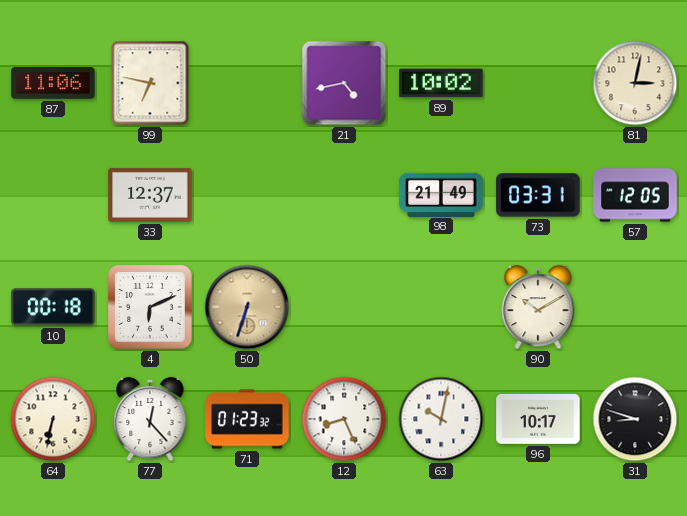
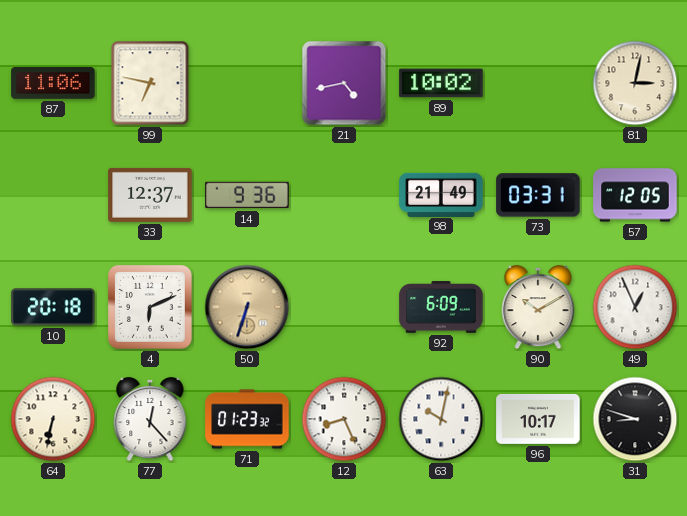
14: none -> 9:36 (247, 195)
10: 00:18 -> 20:18 (53, 307)
92: none -> 6:09 (441, 308)
49: none -> 12:56 (635, 307)
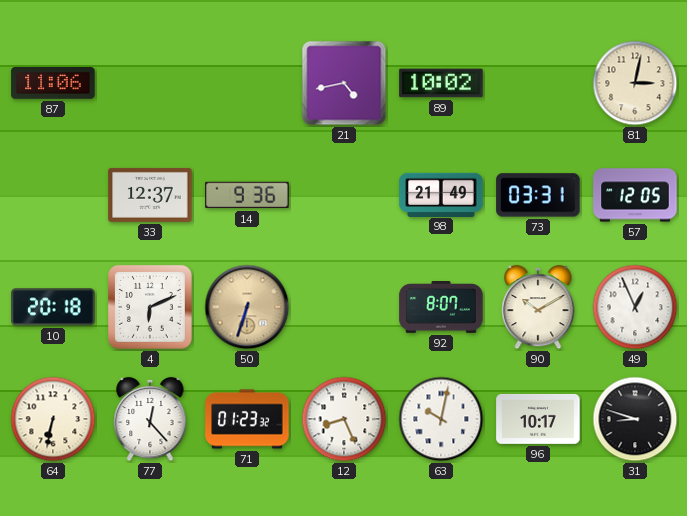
99: 6:47 -> none (150, 83)
92: 6:09 -> 8:07 (441, 308)
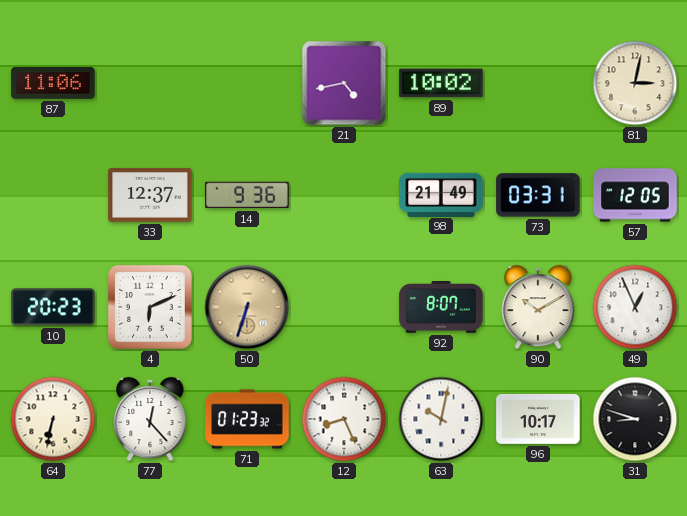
10: 20:18 -> 20:23 (53, 307)
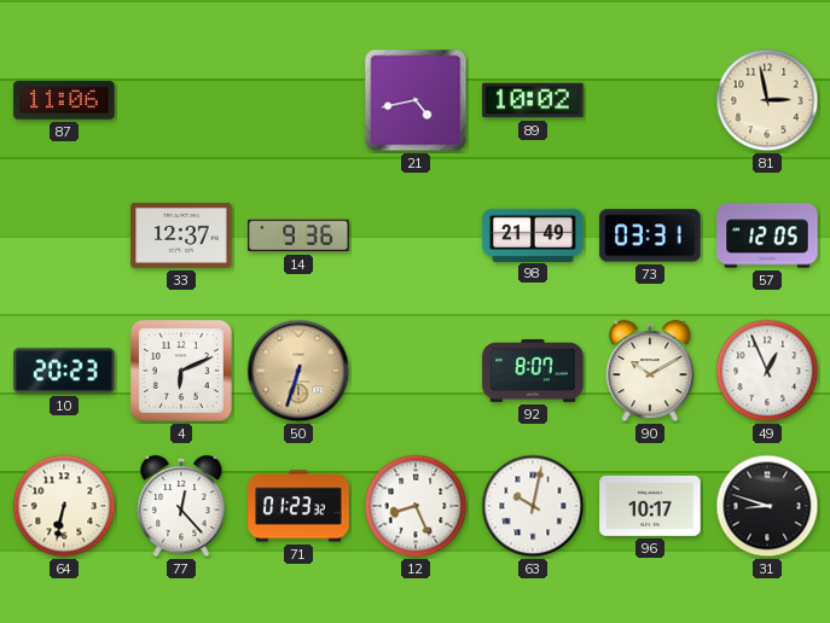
81: 3:02 -> 2:58 (767, 100)
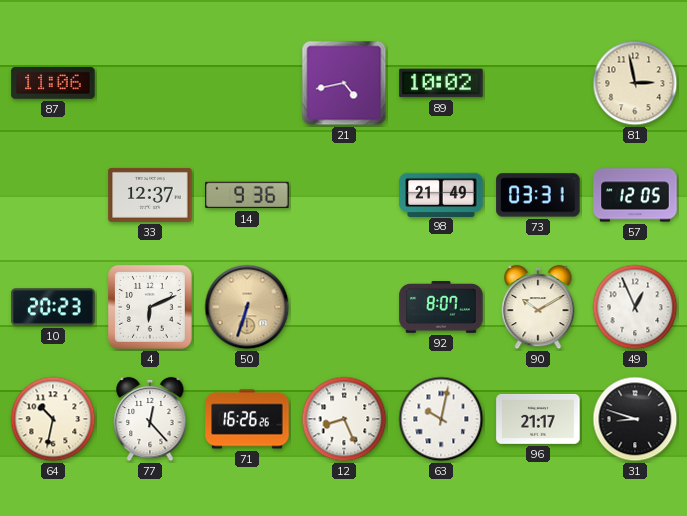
64: 6:32 -> 10:32 (53, 419)
71: 01:23 -> 16:26 (247, 419)
96: 10:17 -> 21:17 (538, 419)
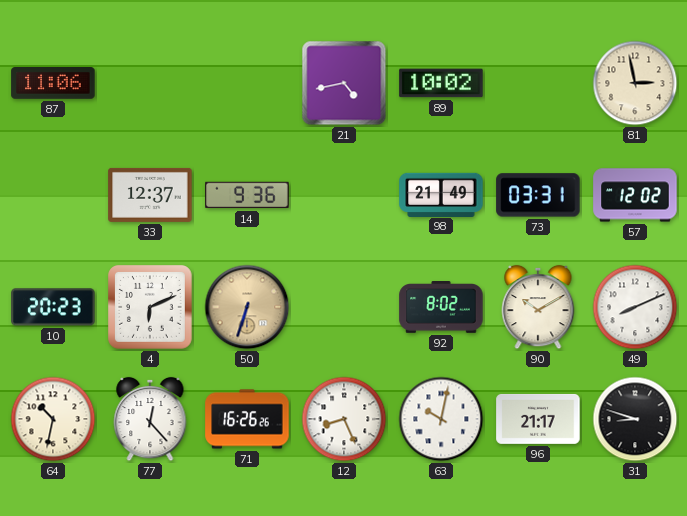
57: 12:05 -> 12:02 (635, 195)
92: 8:07 -> 8:02 (441, 308)
49: 12:56 -> 8:11 (635, 307)
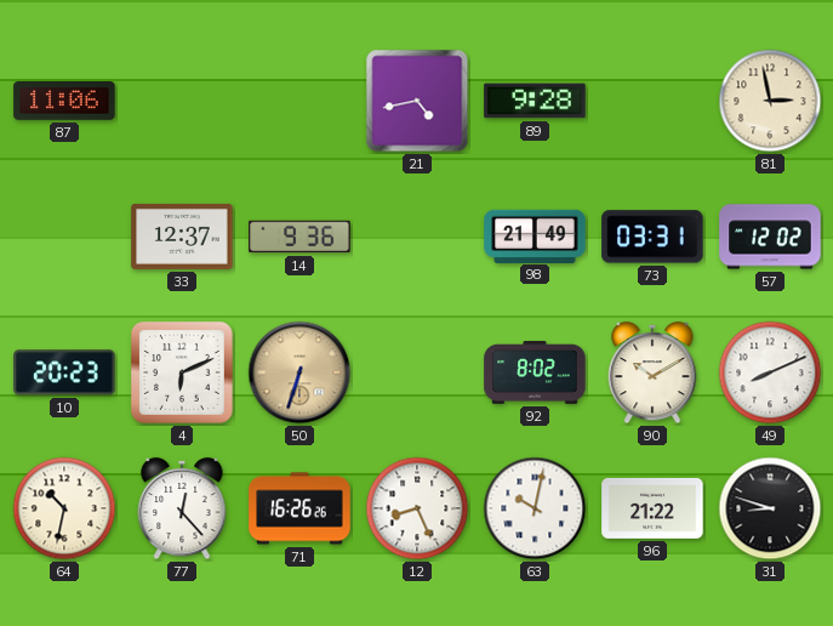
89: 10:02 -> 9:28 (535, 101)
96: 21:17 -> 21:22 (652, 508)
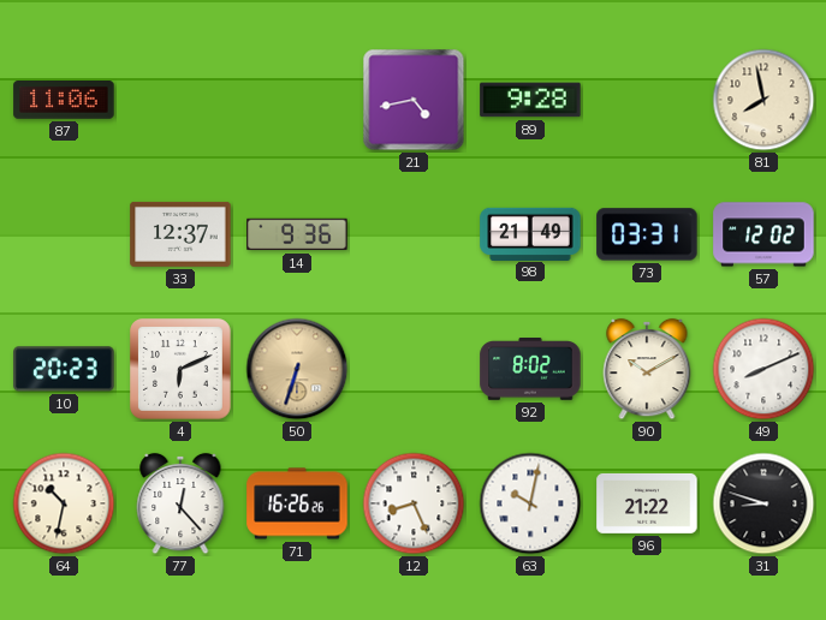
81: 2:58 -> 7:58 (763, 100)
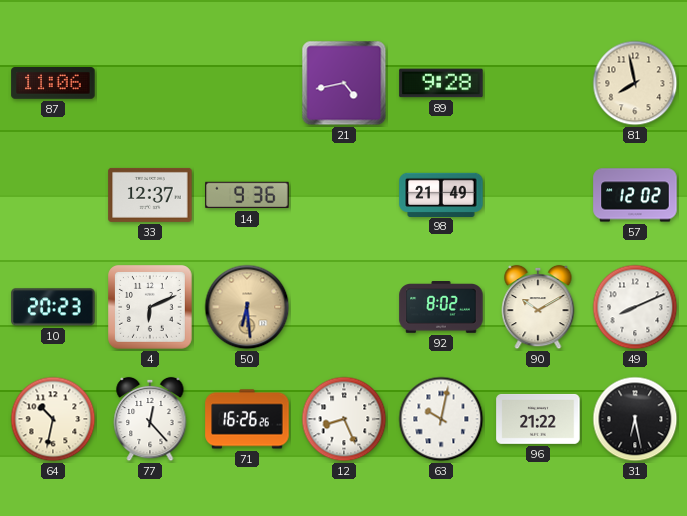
73: 03:31 -> none (647, 234)
50: 6:33 -> 6:29 (247, 307)
31: 8:48 -> 6:28 (635, 419)
